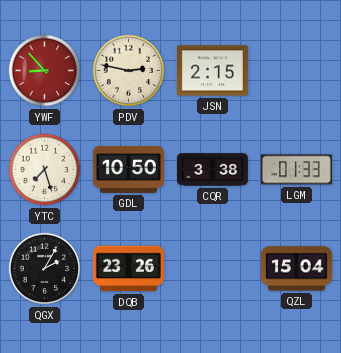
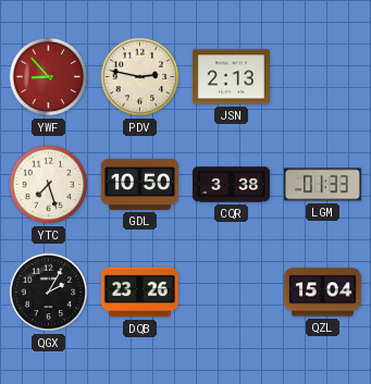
JSN: 2:15 -> 2:13 (231, 77)
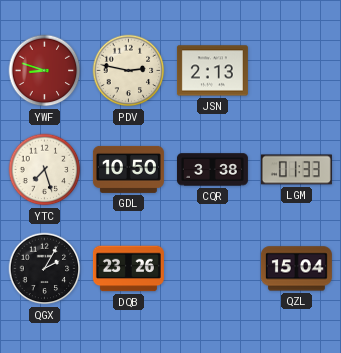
YWF: 8:53 -> 8:48 (45, 71)
